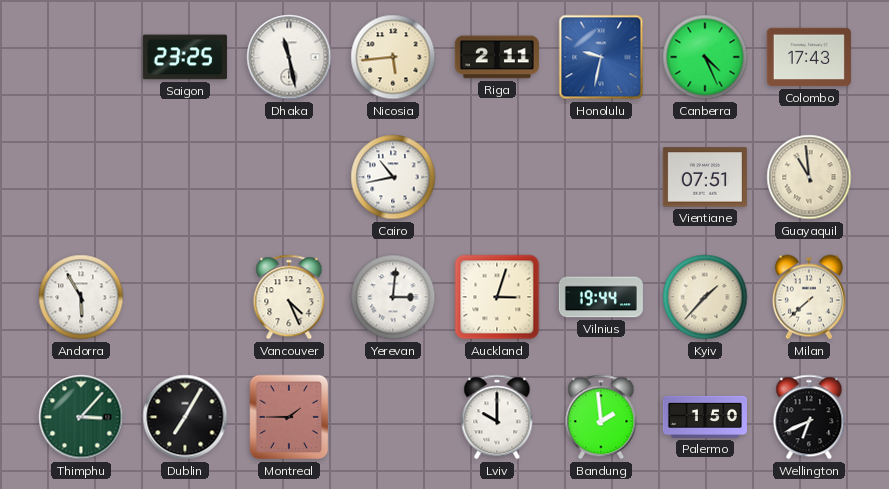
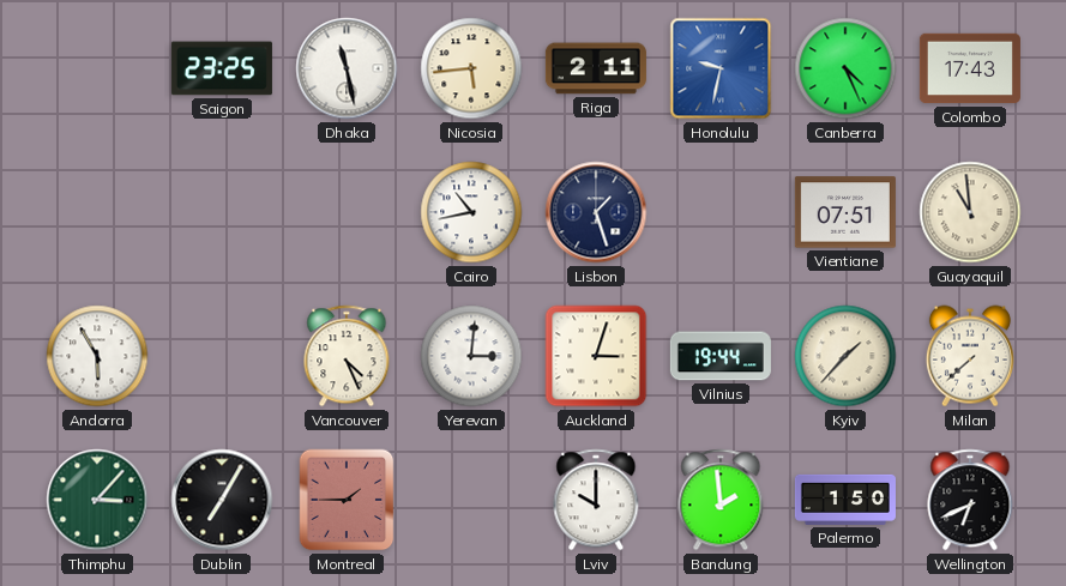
Lisbon: none -> 1:27 (596, 212)
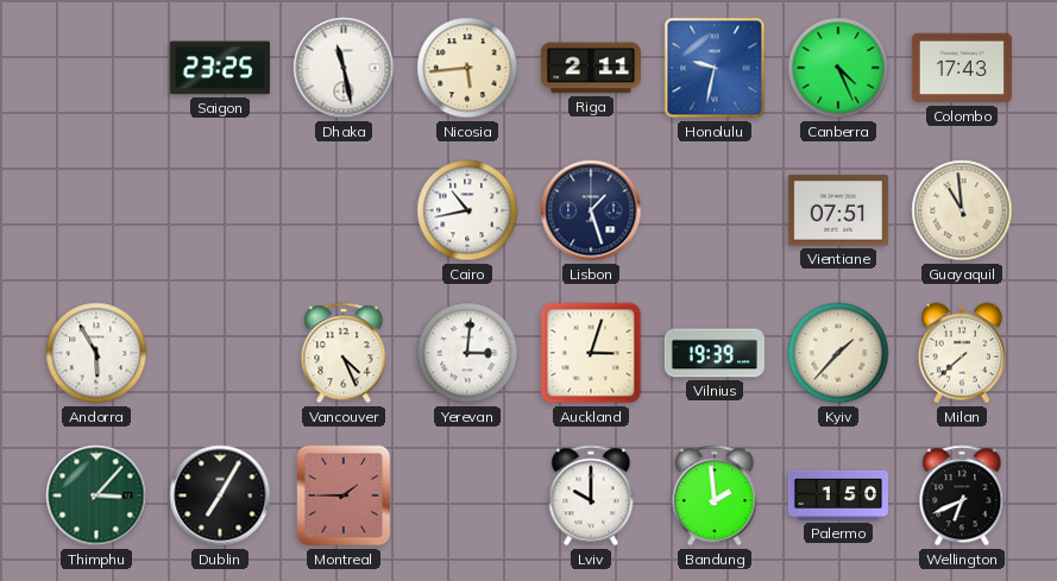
Vilnius: 19:44 -> 19:39 (715, 353)
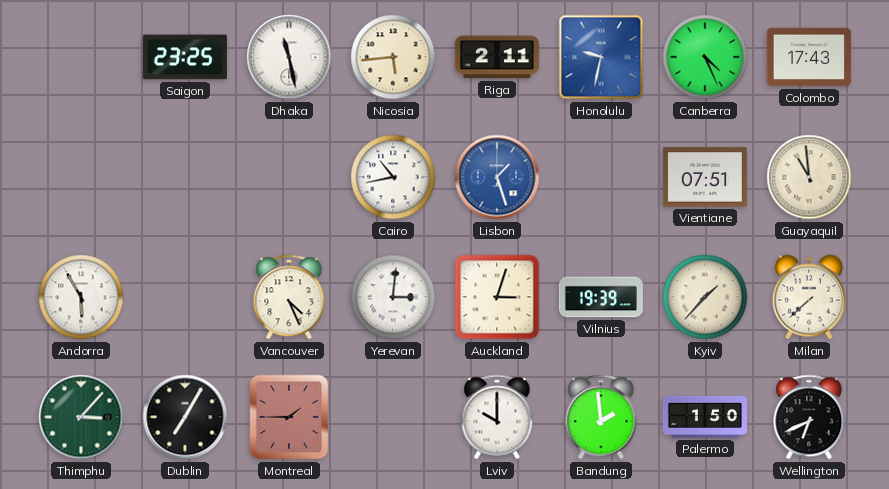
Lisbon dial: navy -> blue (497, 177)
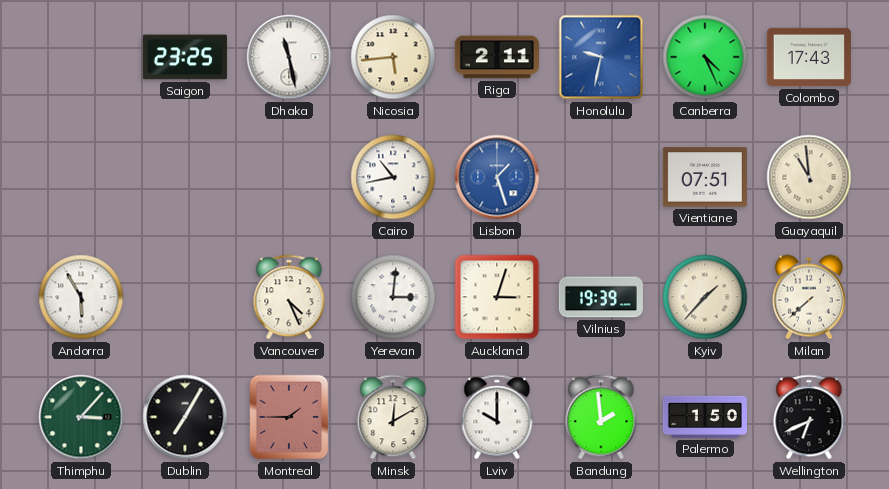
Minsk: none -> 12:10 (393, 417)
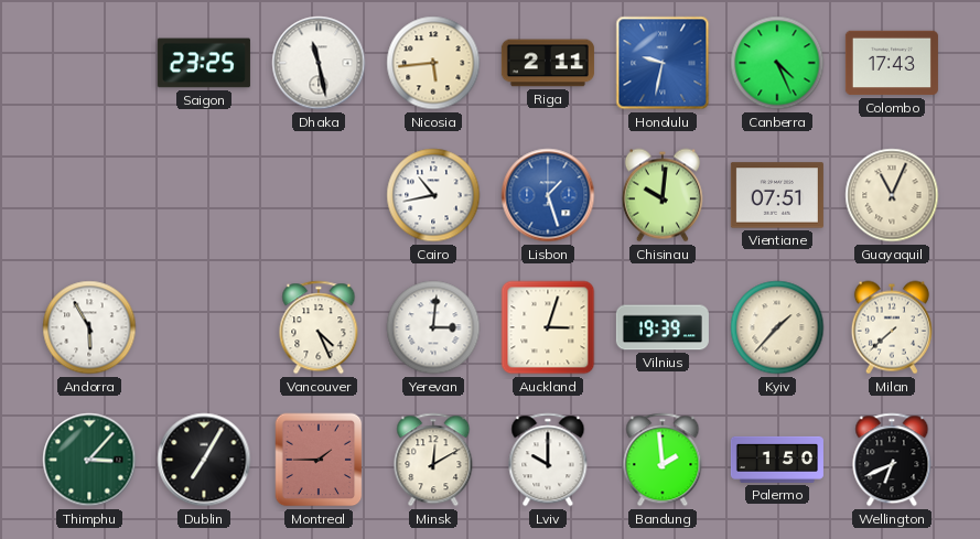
Chisinau: none -> 10:01 (663, 195)
Guayaquil: 10:59 -> 11:04 (892, 195)
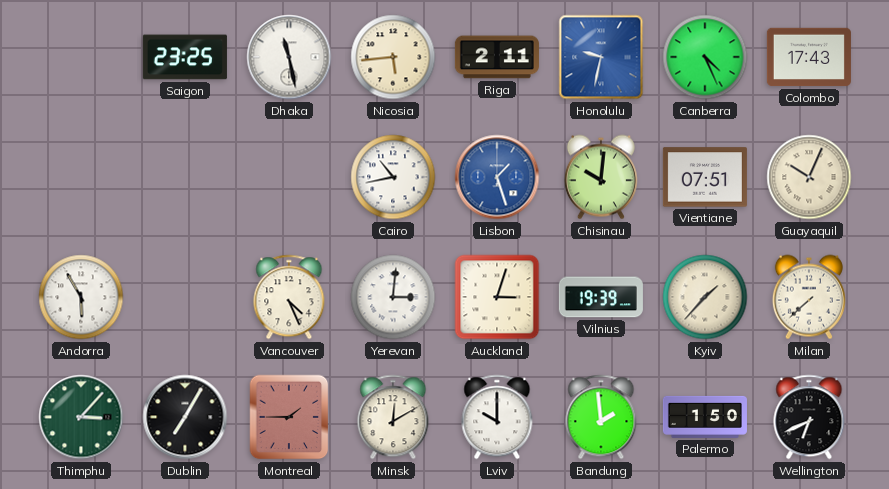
Guayaquil: 11:04 -> 10:04 (809, 177)
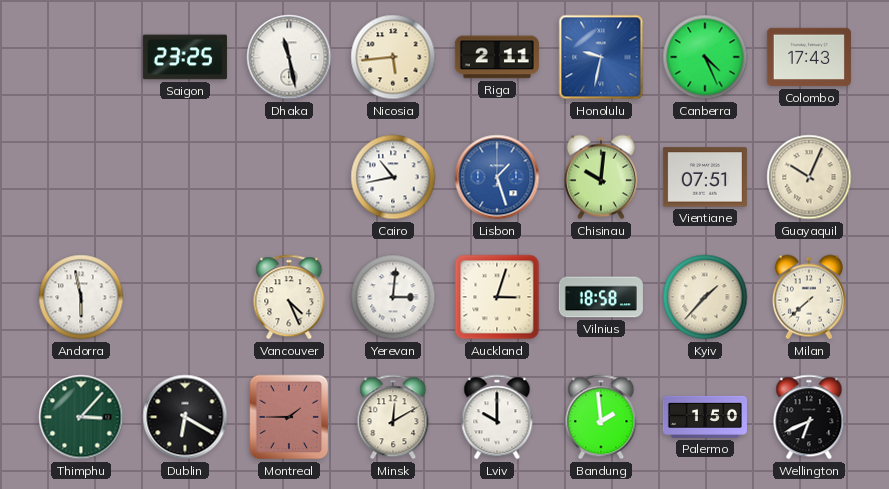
Andorra: 5:55 -> 5:58 (81, 297)
Vilnius: 19:39 -> 18:58 (601, 297)
Dublin: 7:05 -> 6:20 (185, 417)
